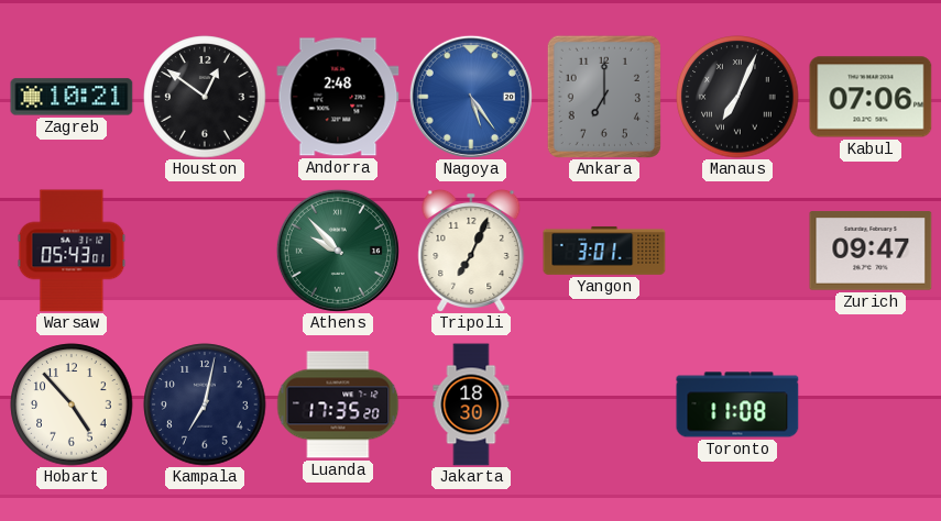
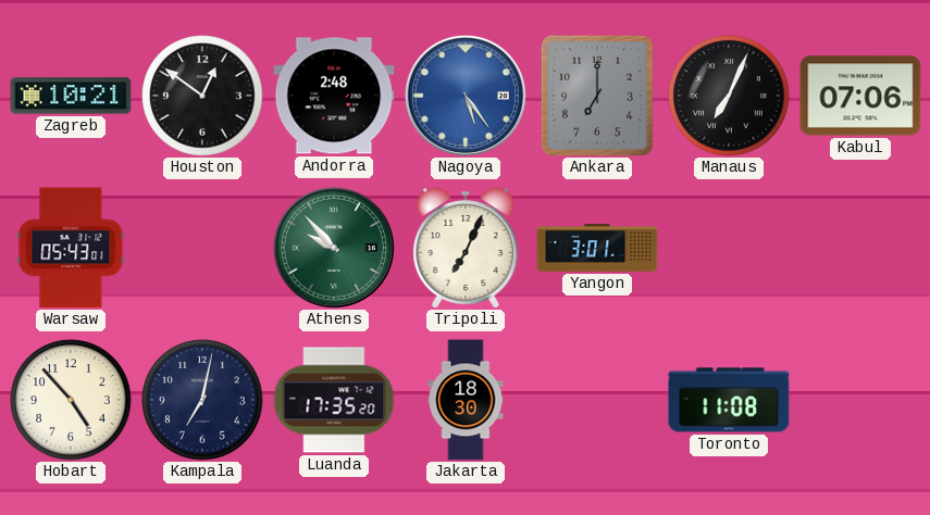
Zurich: 09:47 -> none (871, 251)
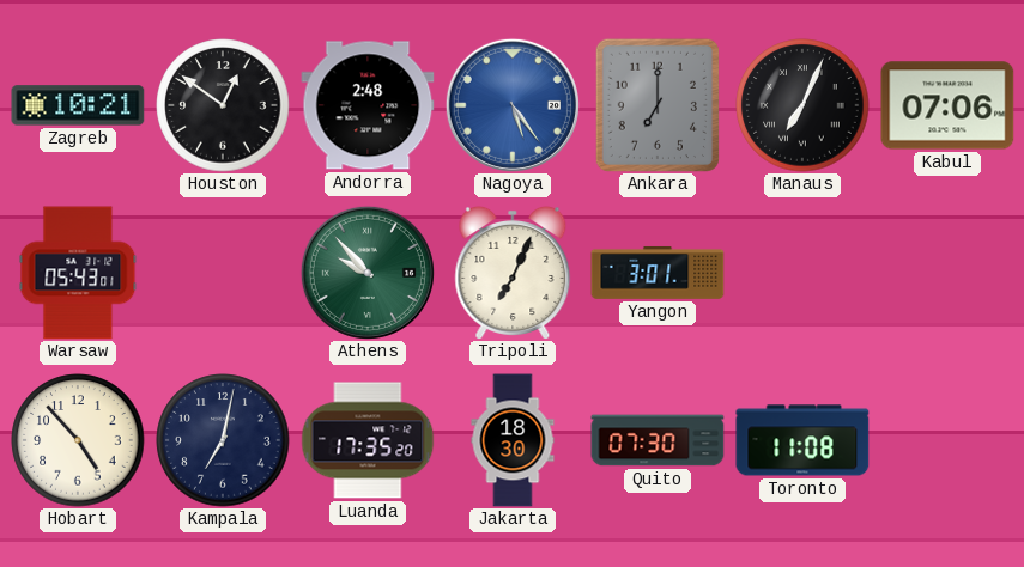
Quito: none -> 07:30 (658, 440)
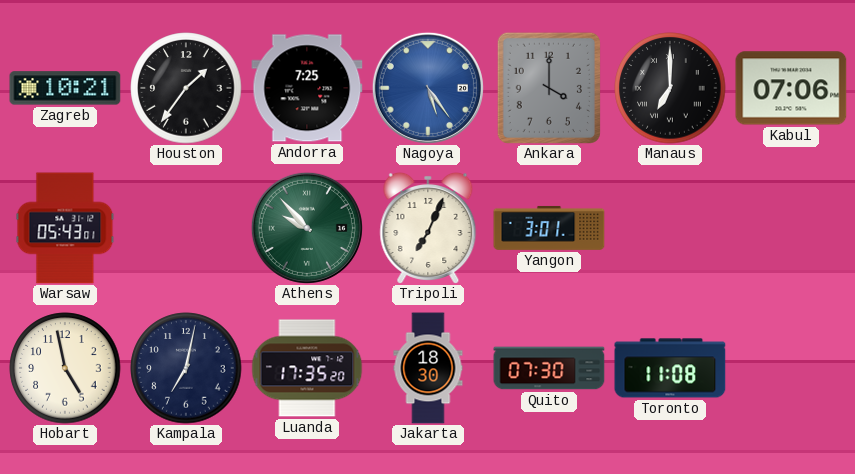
Houston: 12:51 -> 1:36 (186, 88)
Andorra: 2:48 -> 7:25 (307, 88)
Ankara: 7:00 -> 4:00 (549, 88)
Manaus: 7:04 -> 7:00 (670, 88)
Hobart: 4:53 -> 4:58 (65, 368)
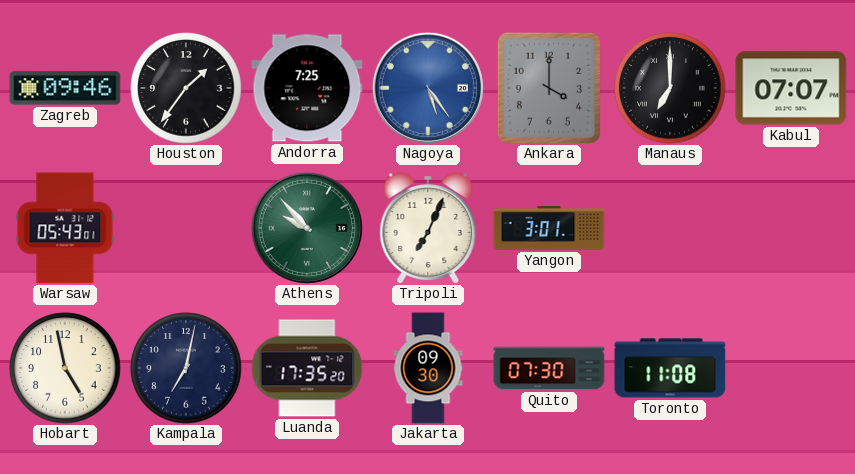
Zagreb: 10:21 -> 09:46 (65, 88)
Kabul: 07:06 -> 07:07 (791, 88)
Jakarta: 18:30 -> 09:30 (428, 368)
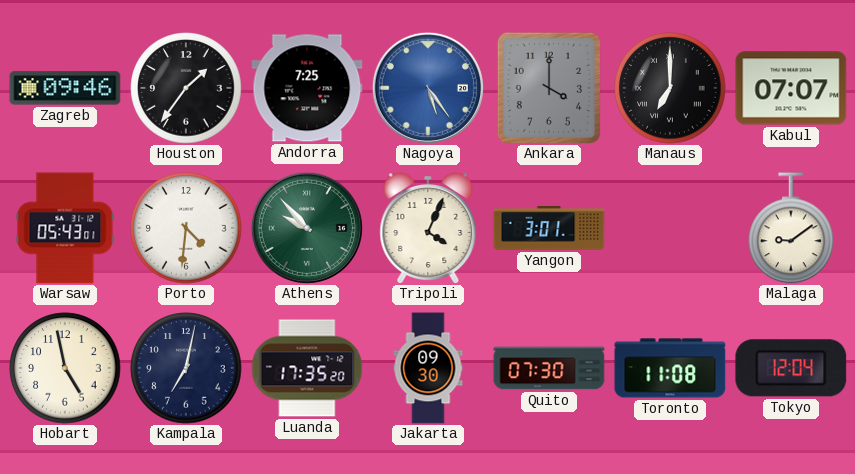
Porto: none -> 4:31 (186, 228)
Tripoli: 7:04 -> 4:04 (428, 228)
Malaga: none -> 9:09 (791, 228)
Tokyo: none -> 12:04 (791, 368)
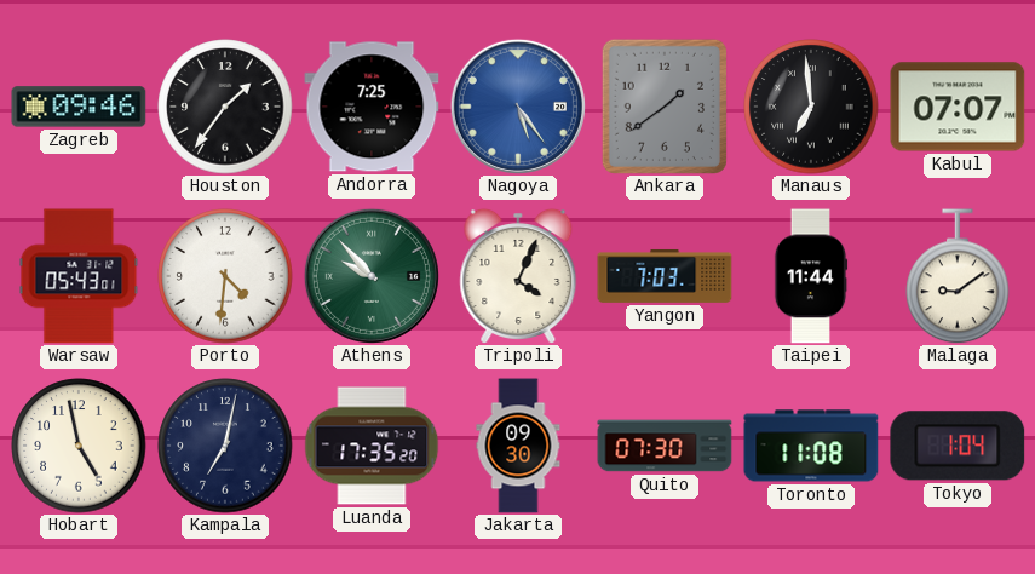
Ankara: 4:00 -> 1:39 (665, 107)
Manaus: 7:00 -> 6:59 (811, 107)
Yangon: 3:01 -> 7:03 (665, 276)
Taipei: none -> 11:44 (811, 276)
Tokyo: 12:04 -> 1:04 (958, 446)
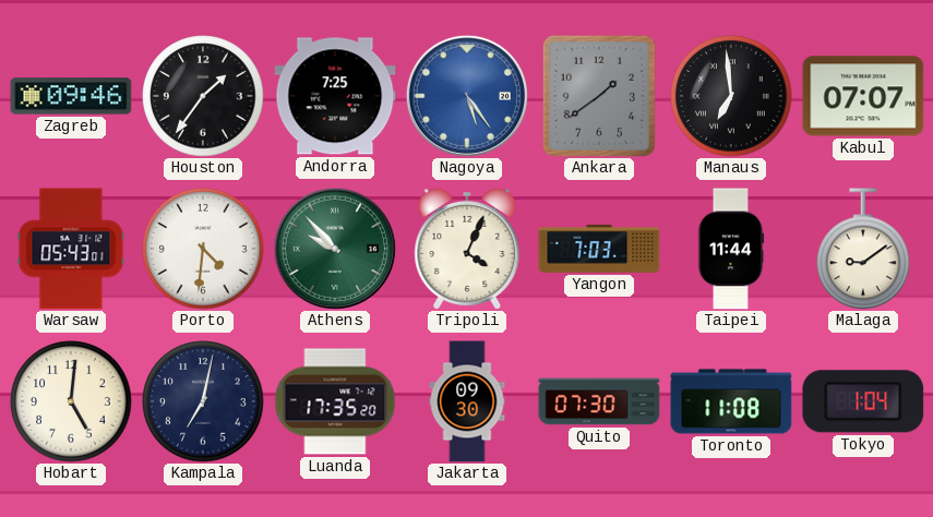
Hobart: 4:58 -> 5:01 (71, 401)
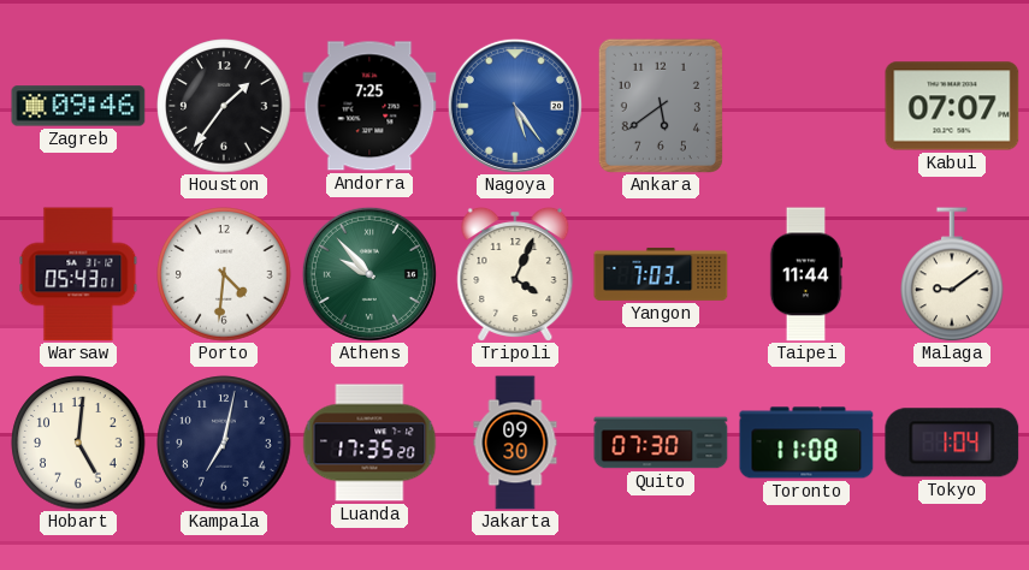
Ankara: 1:39 -> 5:39 (661, 106)
Manaus: 6:59 -> none (731, 96)
